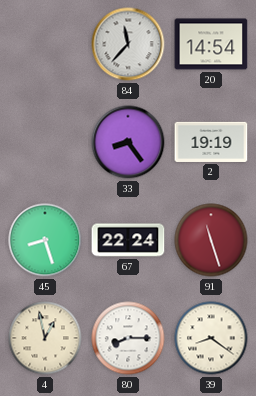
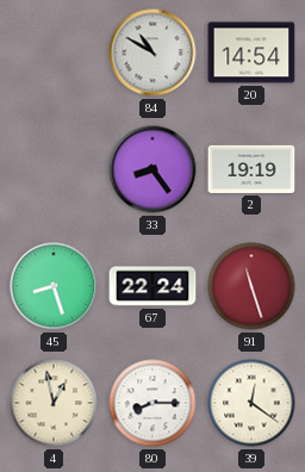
84: 11:37 -> 10:50 (152, 52)
39: 8:21 -> 12:21 (251, 403)
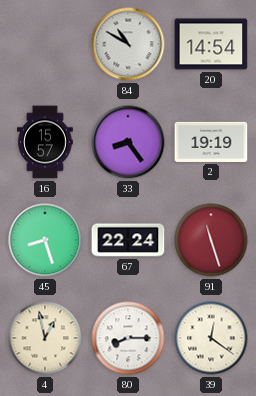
16: none -> 15:57 (46, 142)
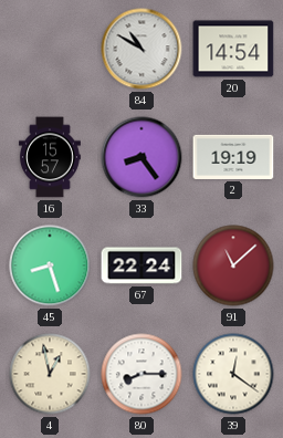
91: 11:27 -> 11:08 (233, 265)
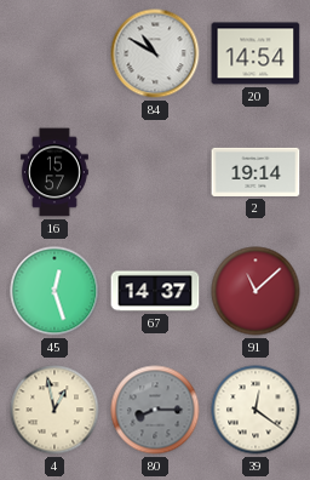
33: 8:24 -> none (141, 157)
2: 19:19 -> 19:14 (256, 172)
45: 8:27 -> 12:27 (54, 291)
67: 22:24 -> 14:37 (155, 291)
80 dial: white -> grey (155, 410)
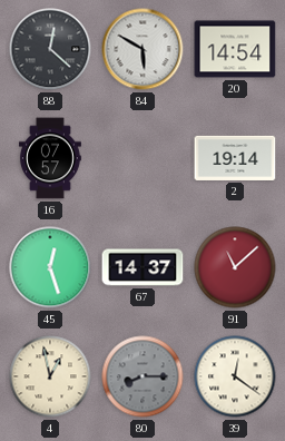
88: none -> 12:22 (50, 49)
84: 10:50 -> 5:50 (142, 49)
16: 15:57 -> 07:57 (51, 158)
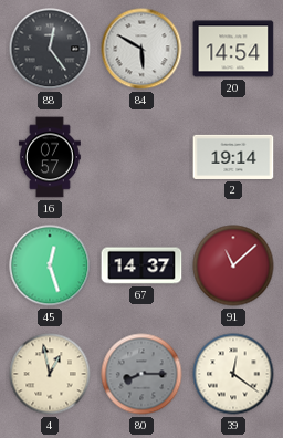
88: 12:22 -> 12:24 (50, 49)
